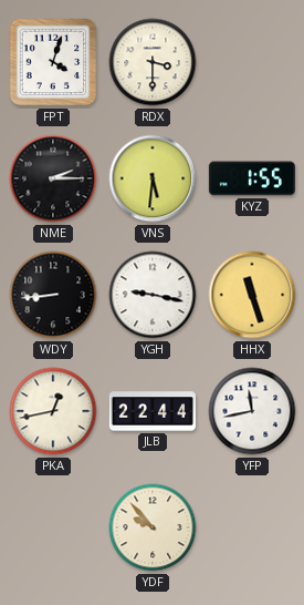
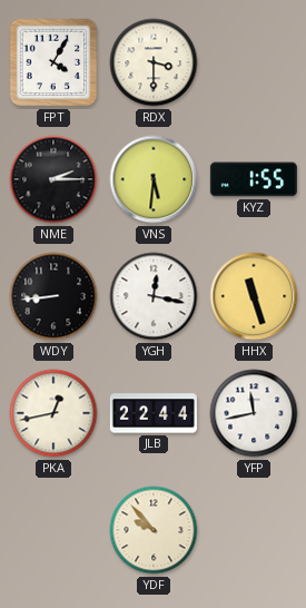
FPT: 4:03 -> 4:05 (53, 62)
YGH: 9:17 -> 12:17 (154, 296)
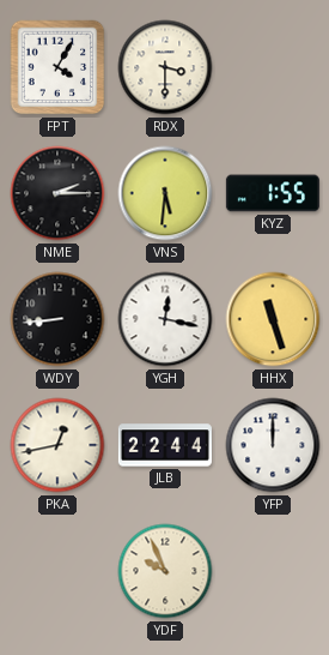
YFP: 11:43 -> 12:00 (273, 445)
YDF: 9:53 -> 9:56 (165, 571)
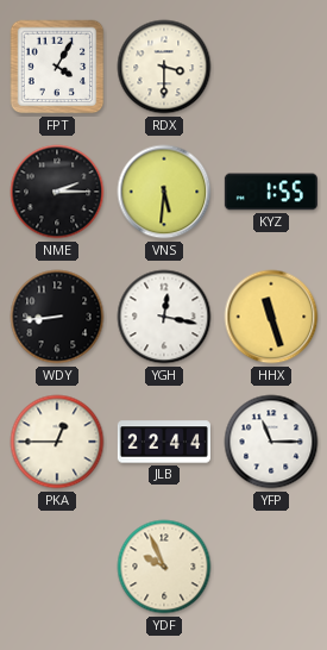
PKA: 12:43 -> 12:45 (57, 442)
YFP: 12:00 -> 11:15 (271, 442)
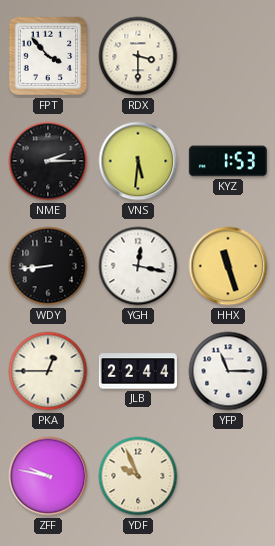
FPT: 4:05 -> 3:53 (48, 56)
KYZ: 1:55 -> 1:53 (228, 161)
ZFF: none -> 9:47 (48, 476)
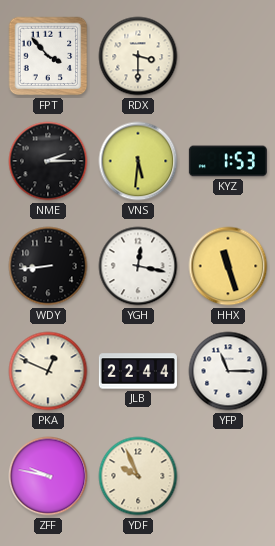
PKA: 12:45 -> 12:49 (48, 371)
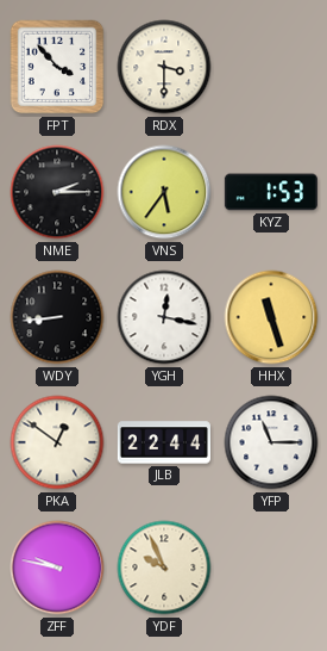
VNS: 5:31 -> 5:36 (164, 192)
PKA: 12:49 -> 12:51 (57, 442)
